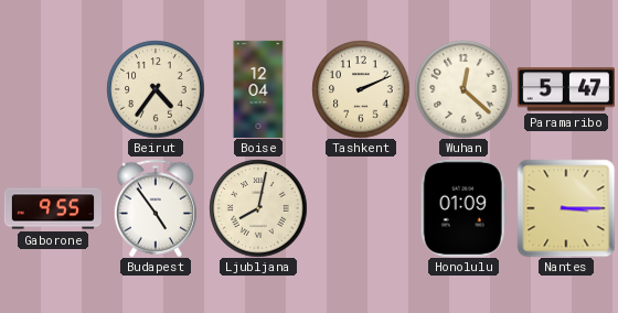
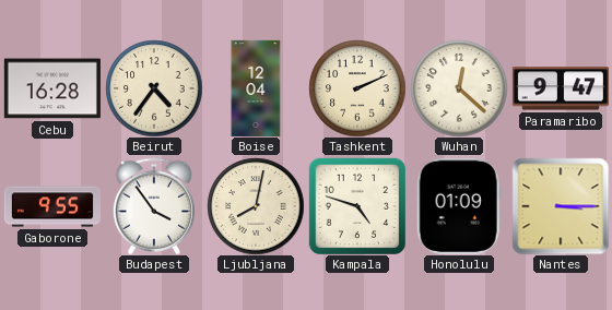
Cebu: none -> 16:28 (52, 88)
Paramaribo: 5:47 -> 9:47 (561, 88)
Budapest: 4:54 -> 3:54 (154, 206)
Kampala: none -> 4:48 (356, 205)
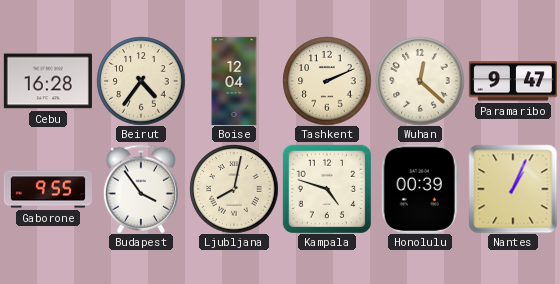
Honolulu: 01:09 -> 00:39 (420, 189)
Nantes: 3:15 -> 1:04 (513, 189)
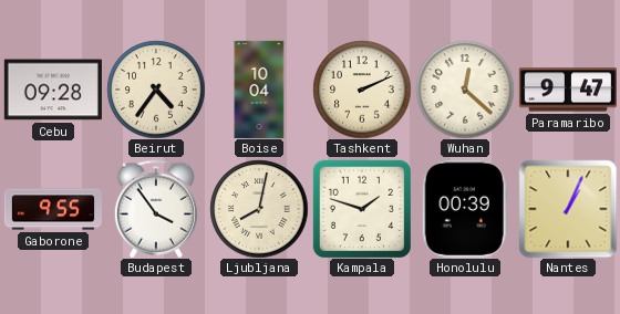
Cebu: 16:28 -> 09:28 (53, 90)
Boise: 12:04 -> 10:04 (259, 90)
Kampala: 4:48 -> 1:48 (361, 208)
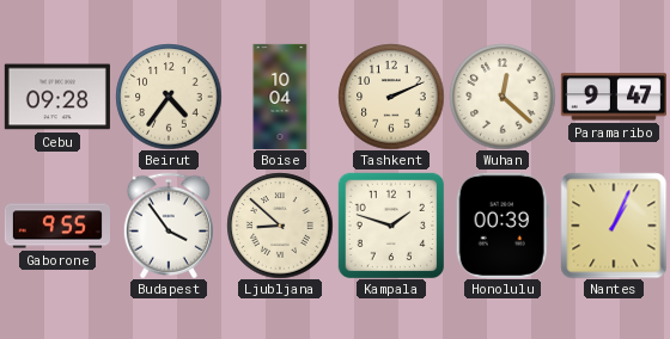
Ljubljana: 8:02 -> 8:52 (280, 226)
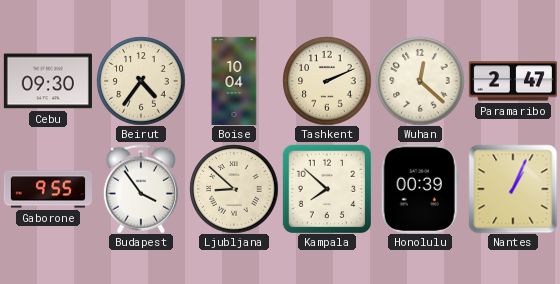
Cebu: 09:28 -> 09:30 (48, 81)
Paramaribo: 9:47 -> 2:47 (513, 81)
Kampala: 1:48 -> 7:52 (326, 188)
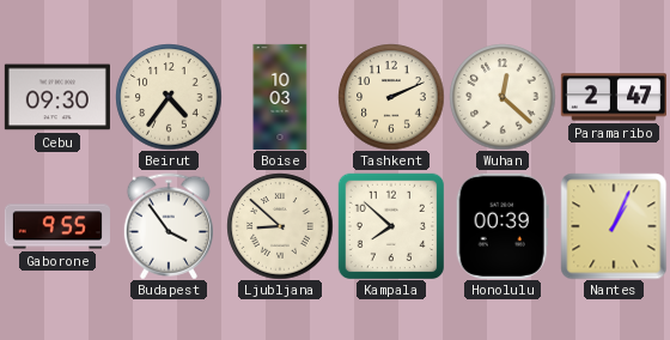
Boise: 10:04 -> 10:03 (280, 97)
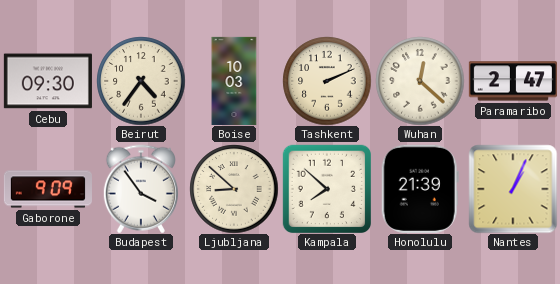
Gaborone: 9:55 -> 9:09 (48, 189)
Honolulu: 00:39 -> 21:39 (420, 189)
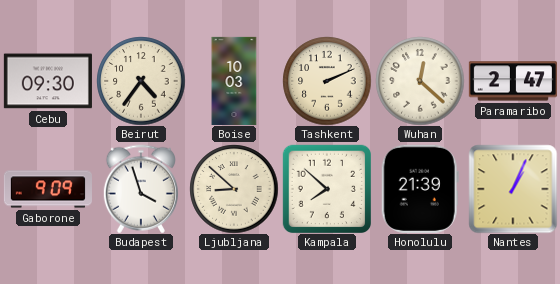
Budapest: 3:54 -> 3:57 (141, 189)
